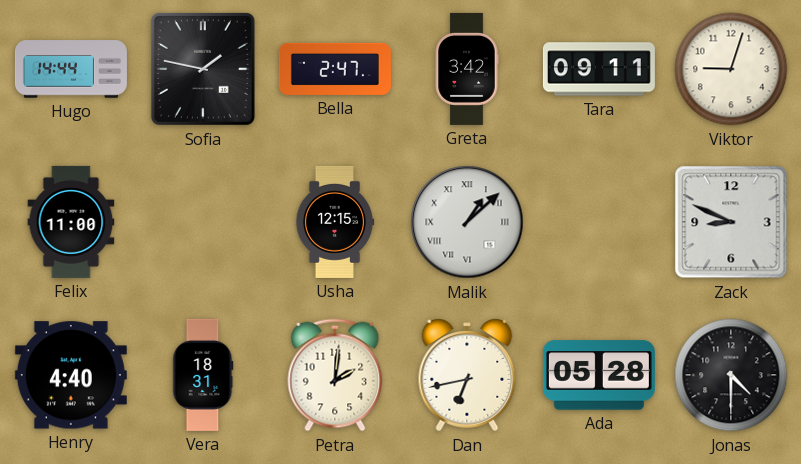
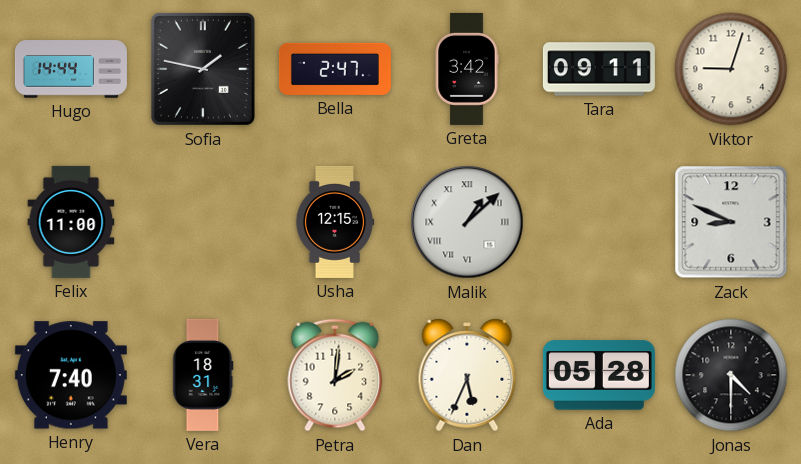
Henry: 4:40 -> 7:40 (71, 375)
Dan: 6:43 -> 5:34 (467, 375)
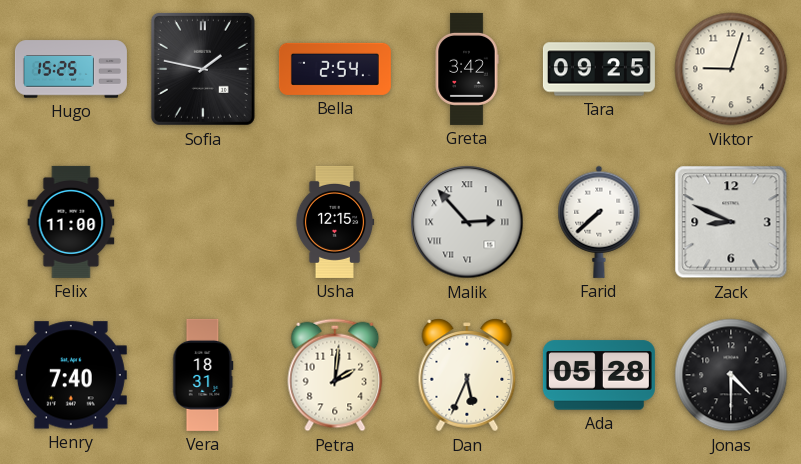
Hugo: 14:44 -> 15:25 (71, 69)
Bella: 2:47 -> 2:54 (335, 69)
Tara: 09:11 -> 09:25 (599, 69)
Malik: 1:08 -> 2:53 (467, 222)
Farid: none -> 7:38 (599, 222)
